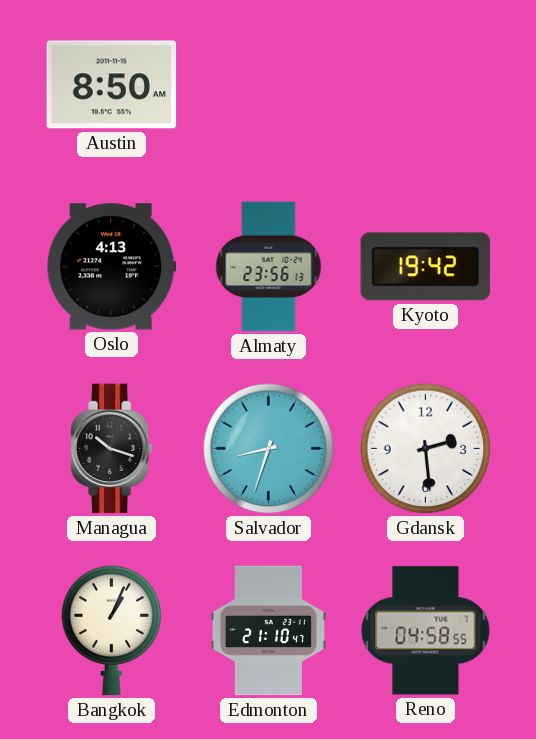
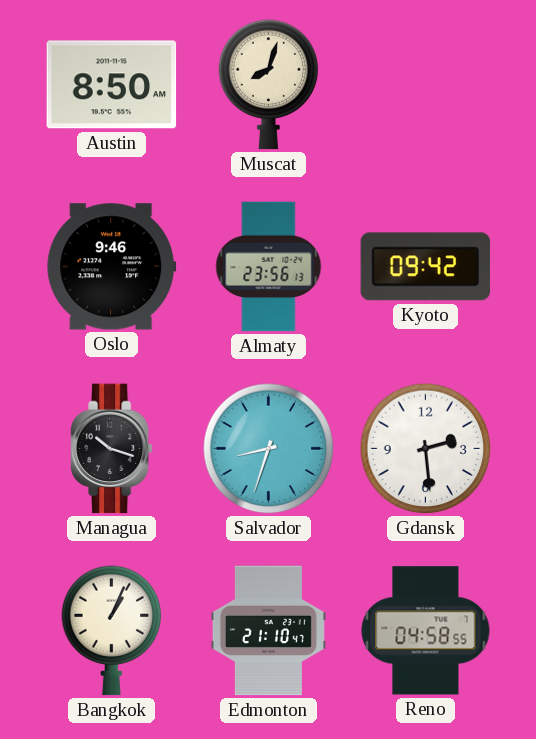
Muscat: none -> 8:03 (269, 85)
Oslo: 4:13 -> 9:46 (112, 267)
Kyoto: 19:42 -> 09:42 (426, 267)
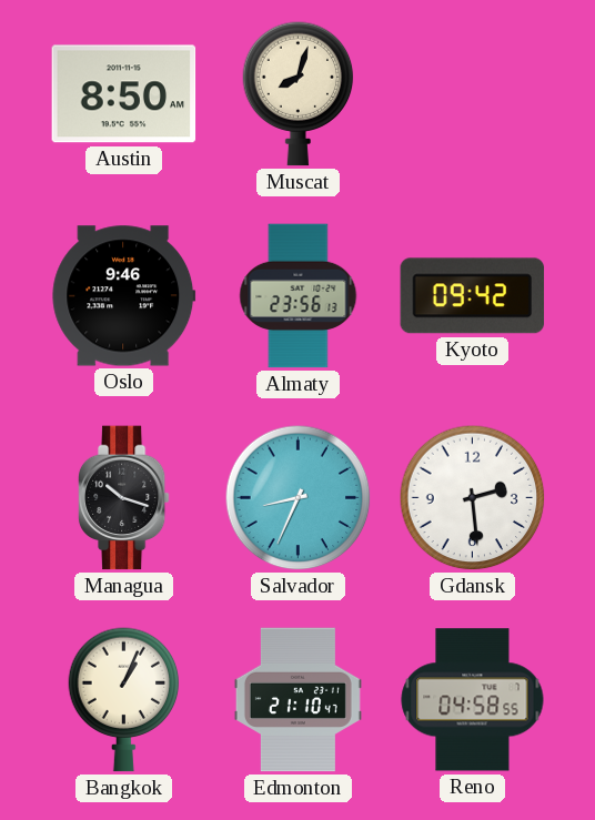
Salvador: 8:33 -> 8:34 (299, 498)
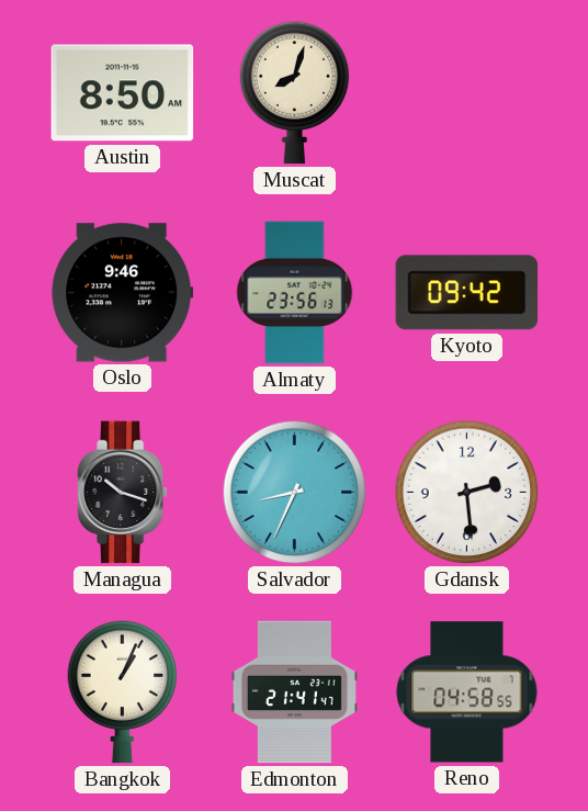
Edmonton: 21:10 -> 21:41 (294, 692)
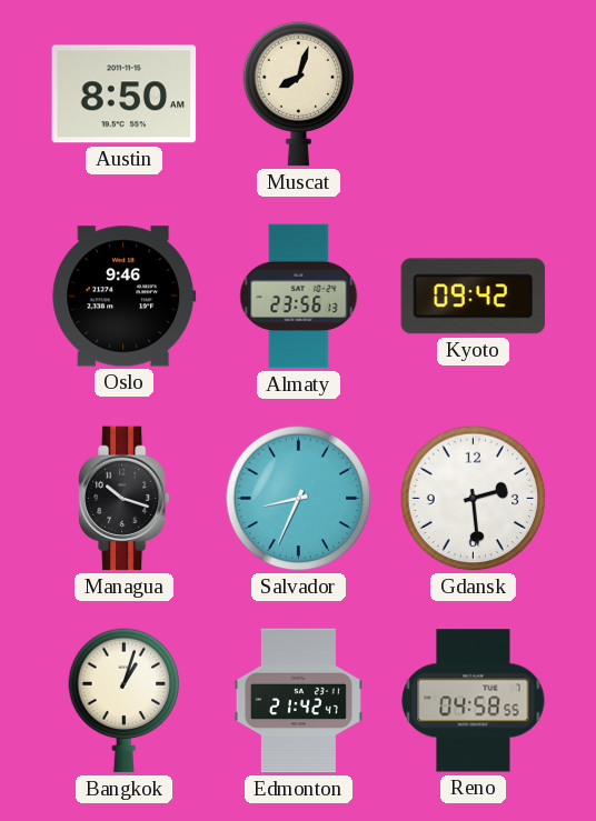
Bangkok: 1:04 -> 1:03 (125, 701)
Edmonton: 21:41 -> 21:42 (298, 701)
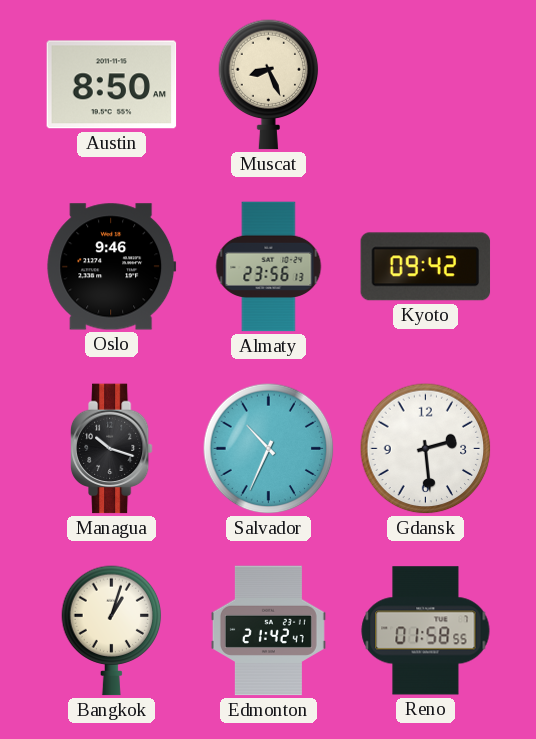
Muscat: 8:03 -> 8:26 (269, 85)
Salvador: 8:34 -> 10:34 (269, 449)
Reno: 04:58 -> 01:58 (426, 631)
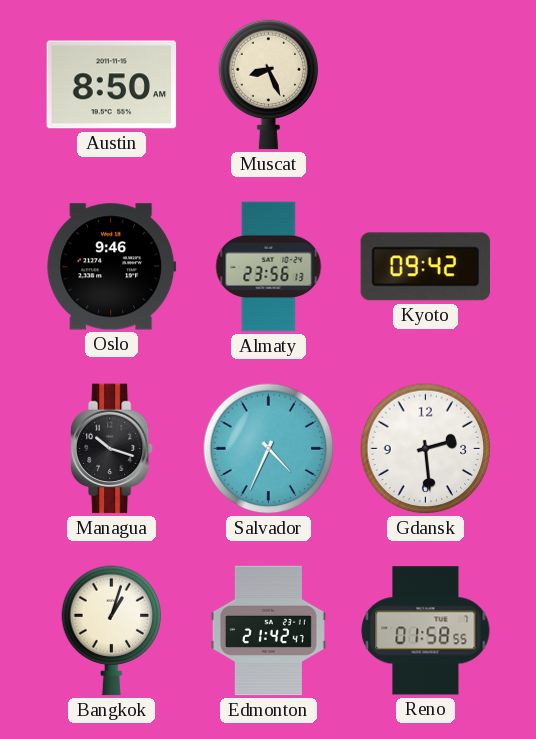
Salvador: 10:34 -> 4:34 (269, 449)
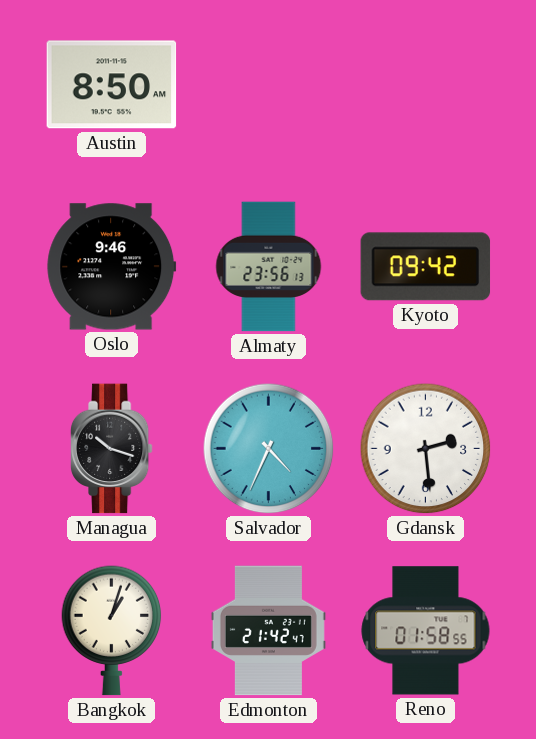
Muscat: 8:26 -> none (269, 85)
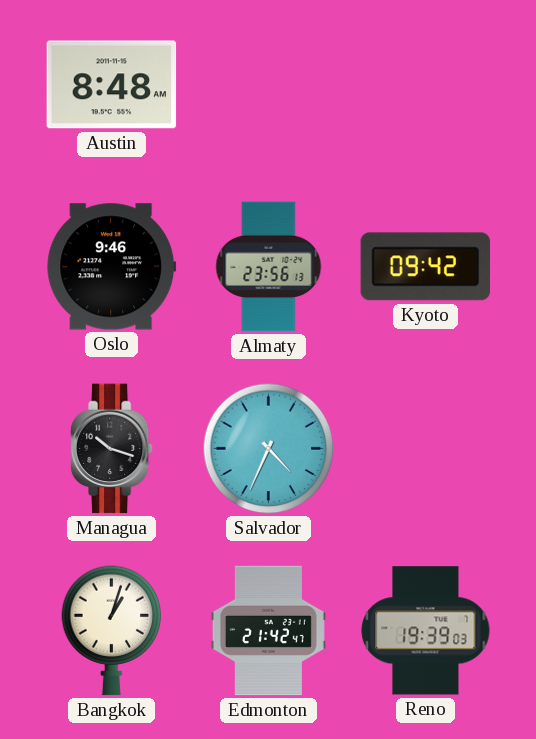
Austin: 8:50 -> 8:48 (112, 85)
Gdansk: 2:29 -> none (426, 449)
Reno: 01:58 -> 19:39 (426, 631)
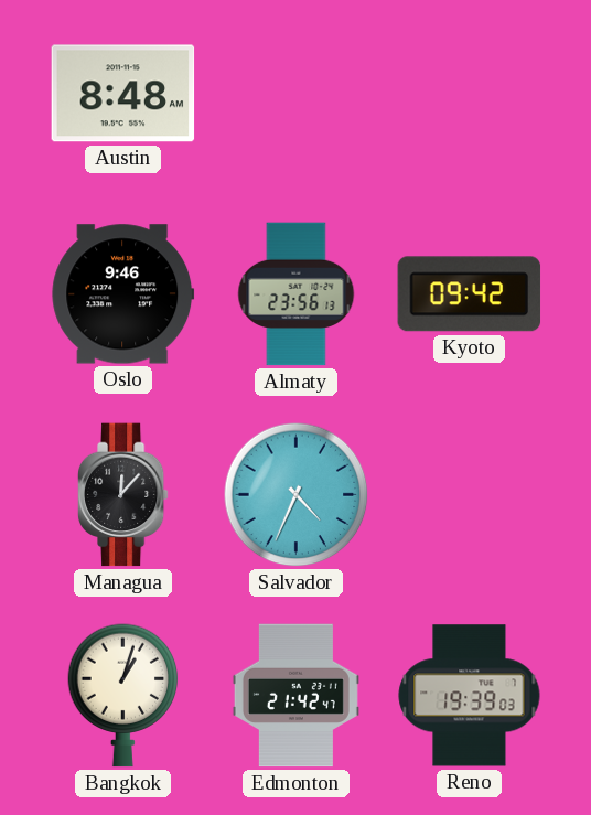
Managua: 10:18 -> 12:07 (122, 495)
